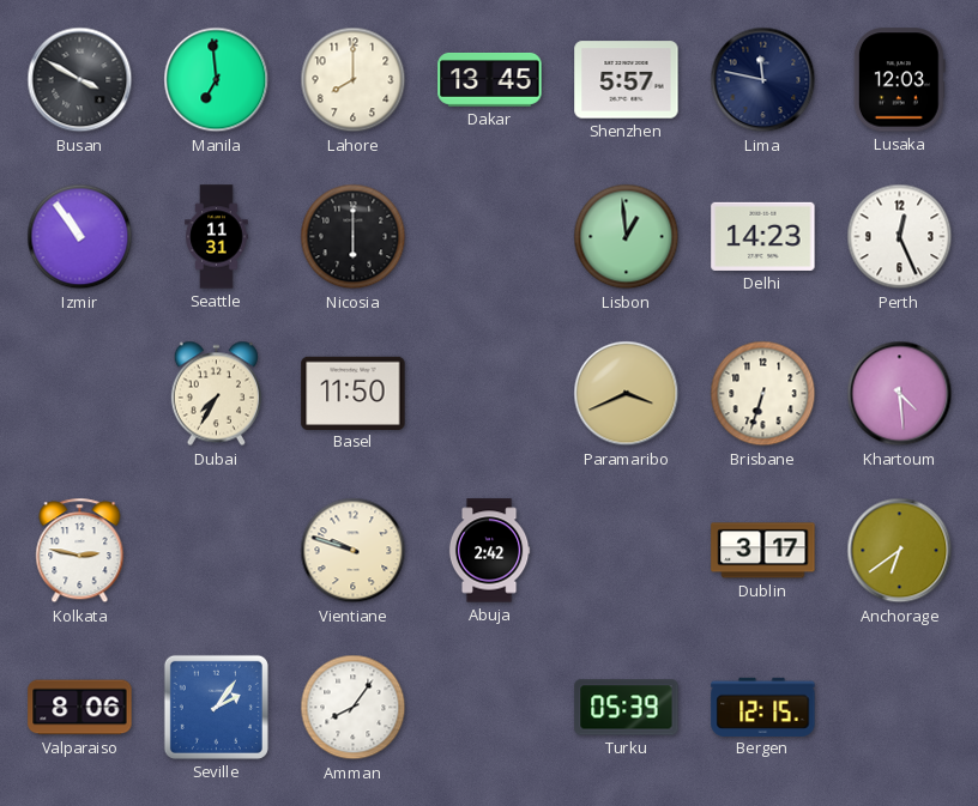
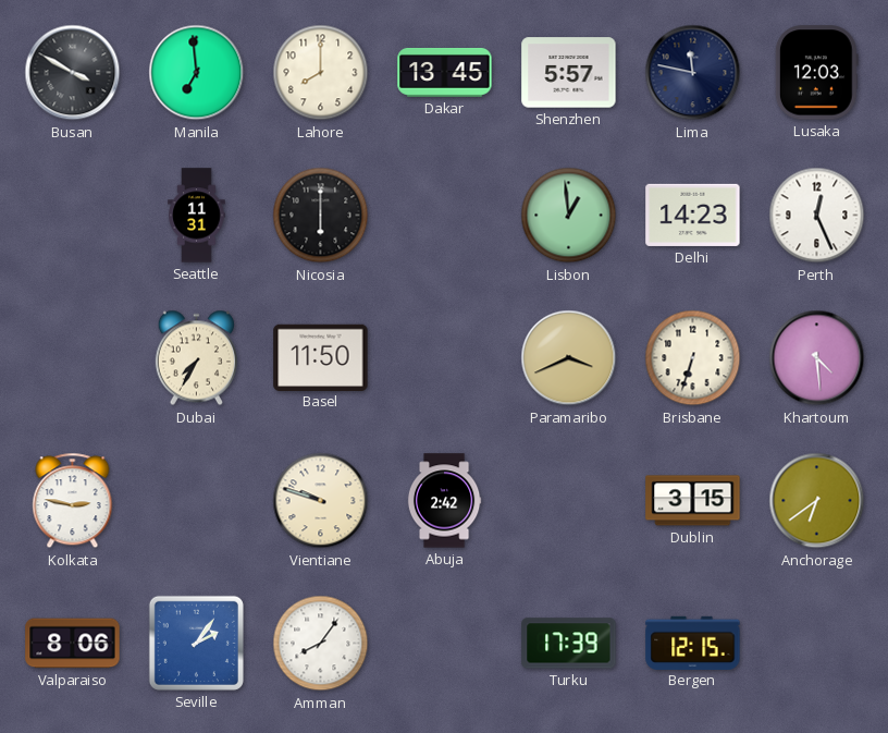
Izmir: 10:54 -> none (80, 237)
Dublin: 3:17 -> 3:15 (693, 501)
Turku: 05:39 -> 17:39 (569, 644)
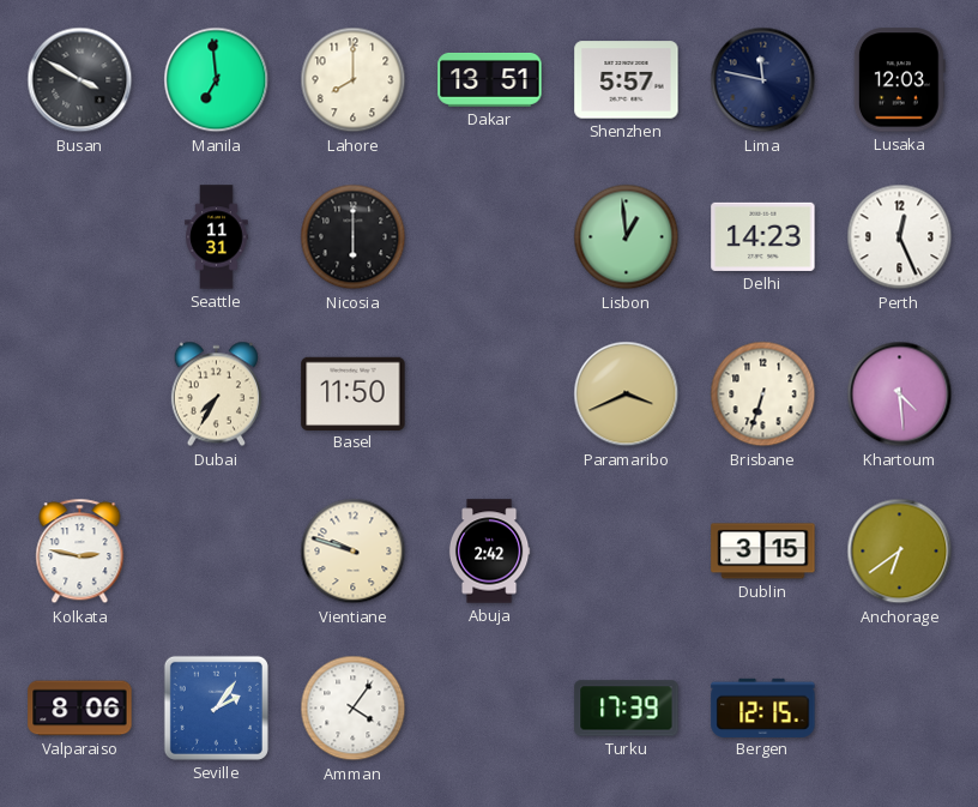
Dakar: 13:45 -> 13:51 (490, 79)
Amman: 8:06 -> 4:06 (354, 709)
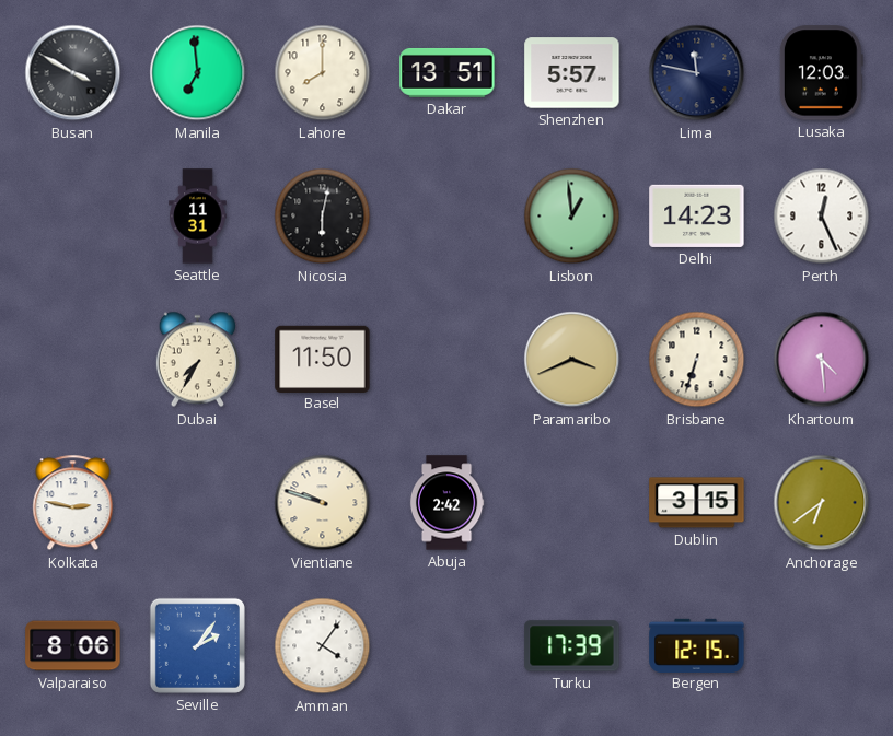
Nicosia: 6:00 -> 6:02 (323, 217)
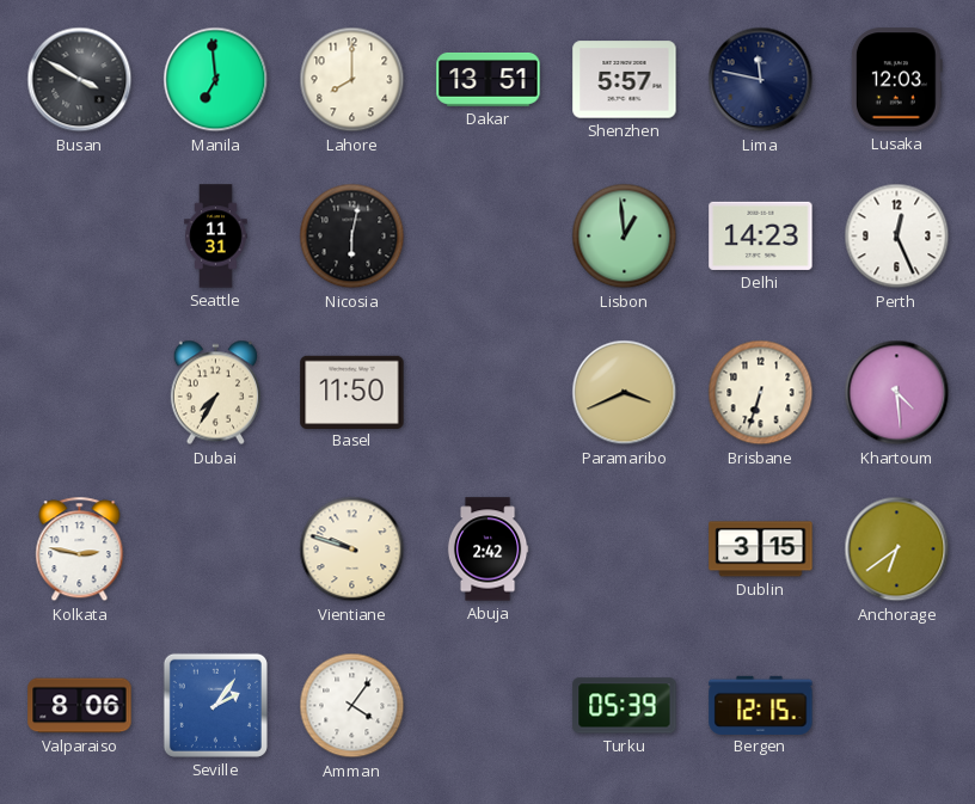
Turku: 17:39 -> 05:39 (625, 706)
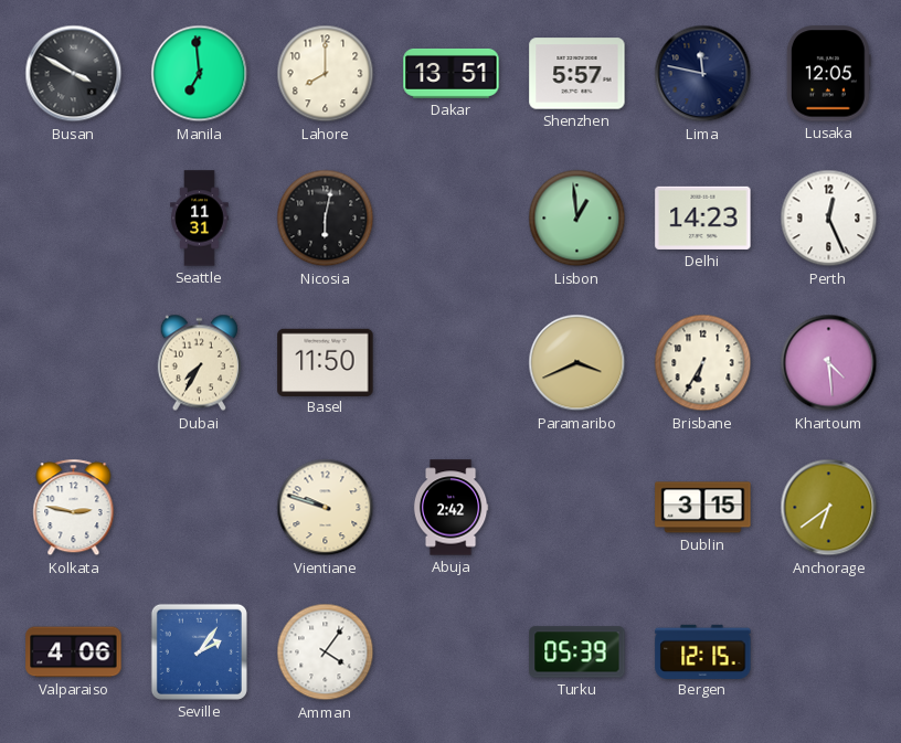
Lusaka: 12:03 -> 12:05 (828, 74)
Brisbane: 6:33 -> 6:35 (703, 363)
Valparaiso: 8:06 -> 4:06 (74, 652)
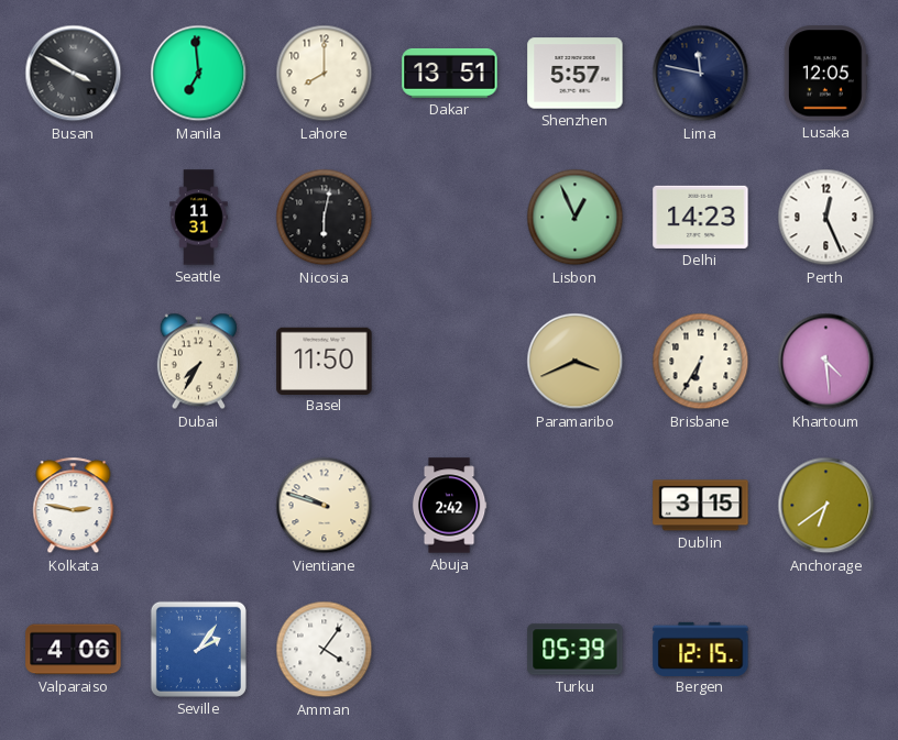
Lisbon: 12:59 -> 12:56 (576, 218)
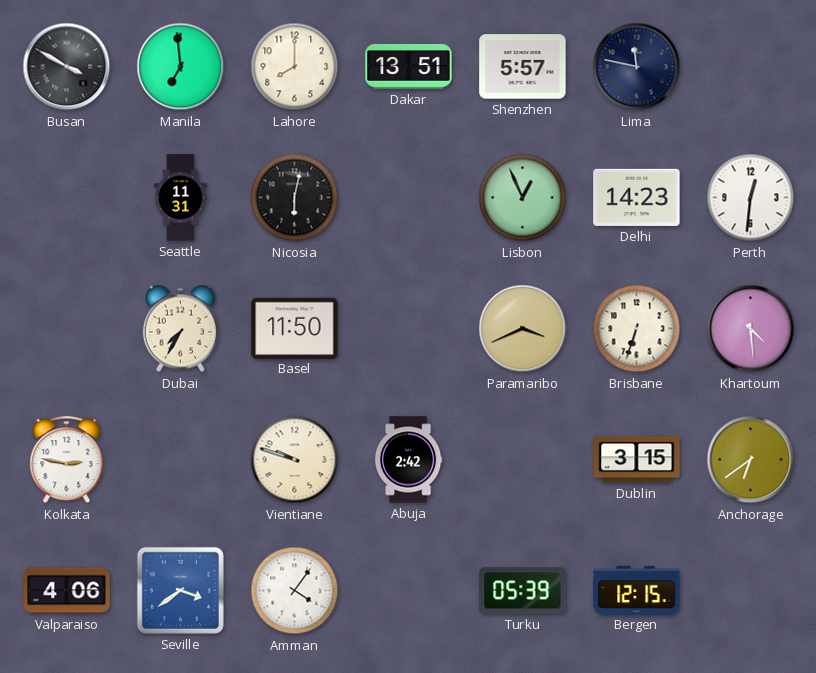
Lusaka: 12:05 -> none (825, 74)
Perth: 12:26 -> 12:31 (751, 198)
Brisbane: 6:35 -> 6:33 (637, 329)
Seville: 2:06 -> 3:39 (180, 590)
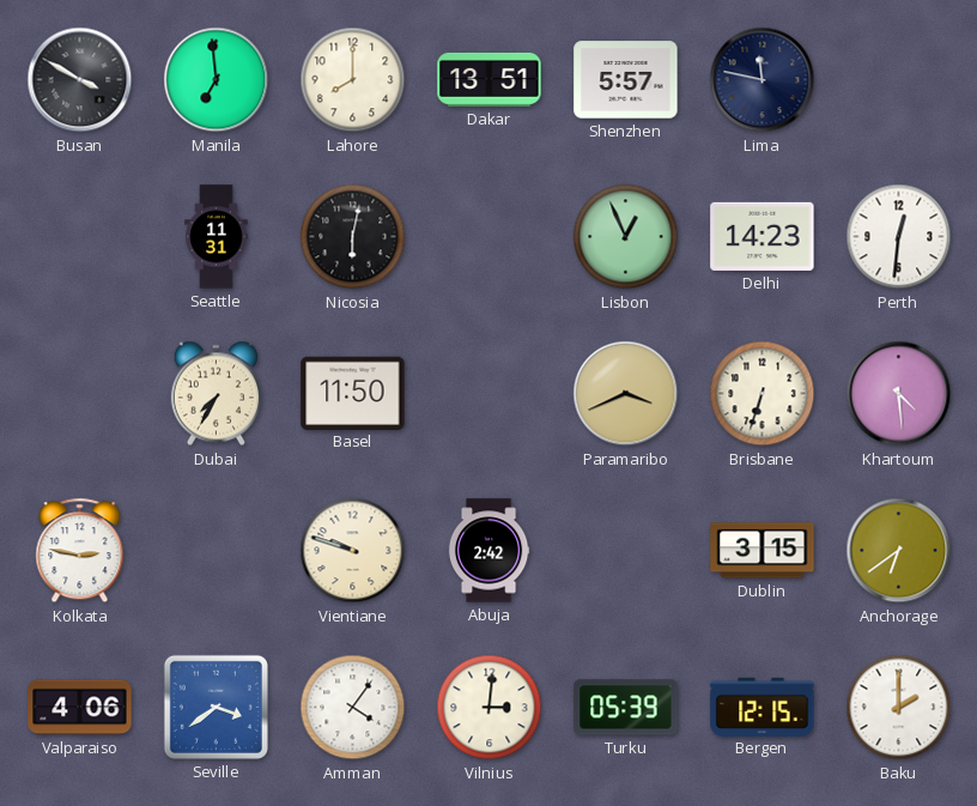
Vilnius: none -> 3:01 (490, 708)
Baku: none -> 2:00 (899, 708)
